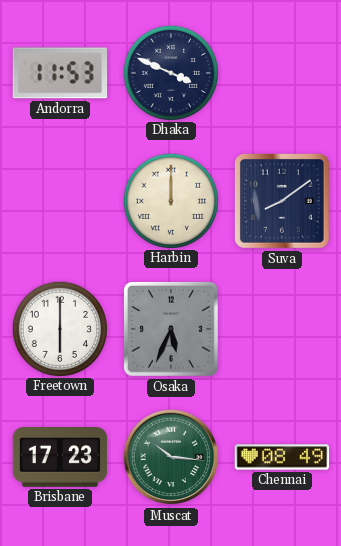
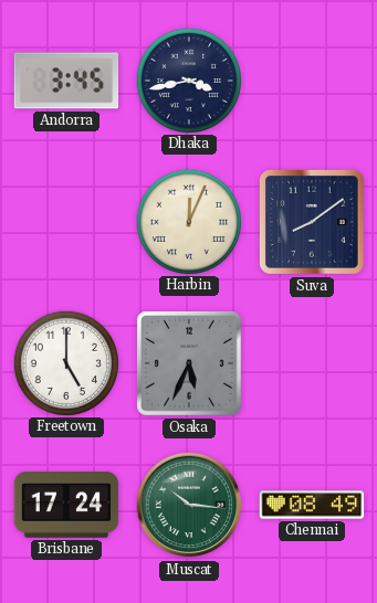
Andorra: 11:53 -> 3:45 (66, 81)
Dhaka: 3:49 -> 3:43 (188, 80)
Harbin: 12:00 -> 12:04 (188, 221)
Freetown: 6:00 -> 5:00 (65, 362)
Brisbane: 17:23 -> 17:24 (66, 505)
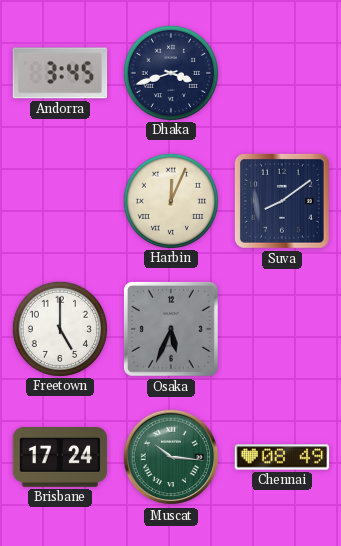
Dhaka: 3:43 -> 3:42 (170, 72)
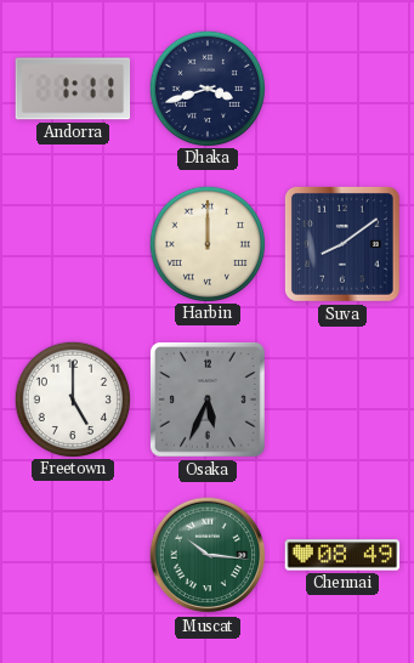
Andorra: 3:45 -> 1:11 (73, 89)
Harbin: 12:04 -> 12:00 (206, 243)
Brisbane: 17:24 -> none (60, 457)
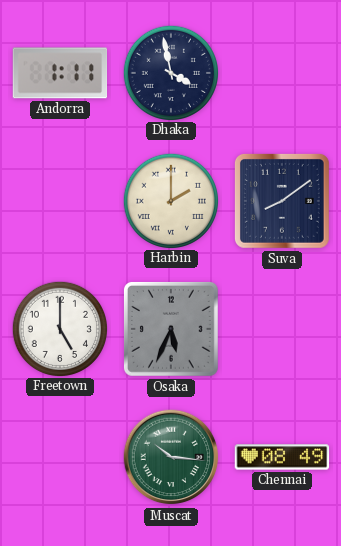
Dhaka: 3:42 -> 3:58 (170, 72)
Harbin: 12:00 -> 2:00 (170, 200)
